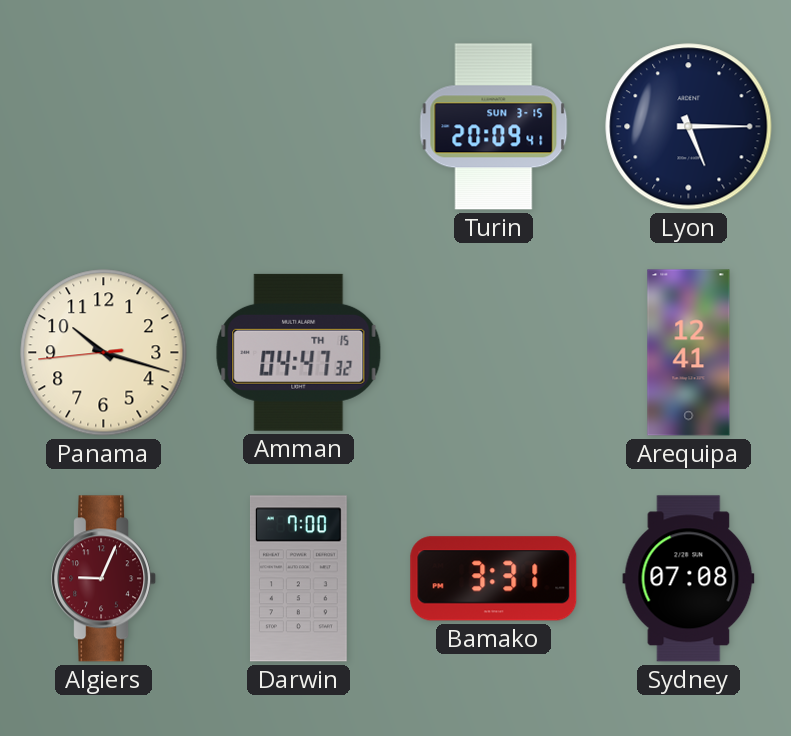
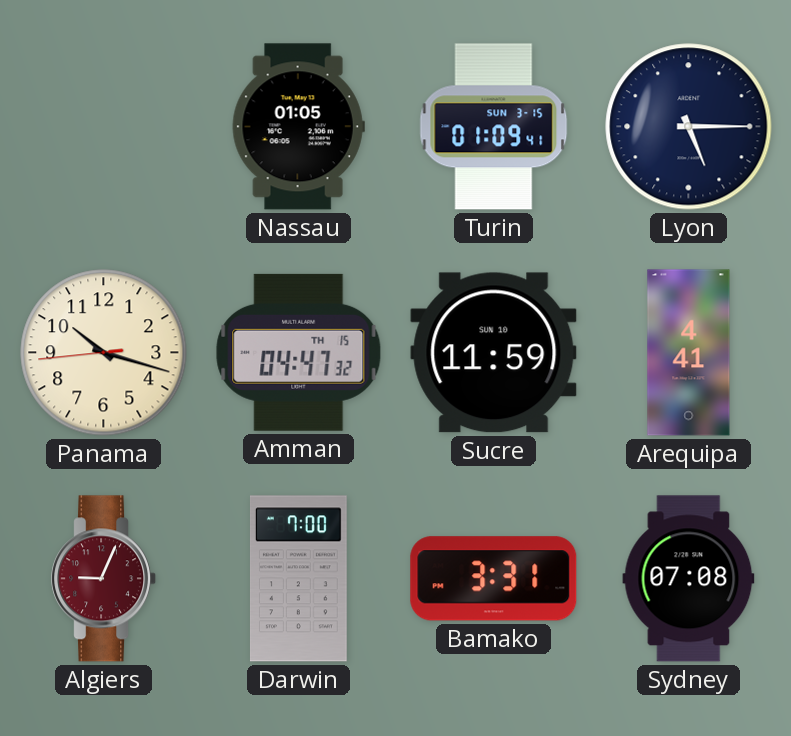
Nassau: none -> 01:05 (298, 127)
Turin: 20:09 -> 01:09 (494, 127)
Sucre: none -> 11:59 (494, 353)
Arequipa: 12:41 -> 4:41 (689, 353)
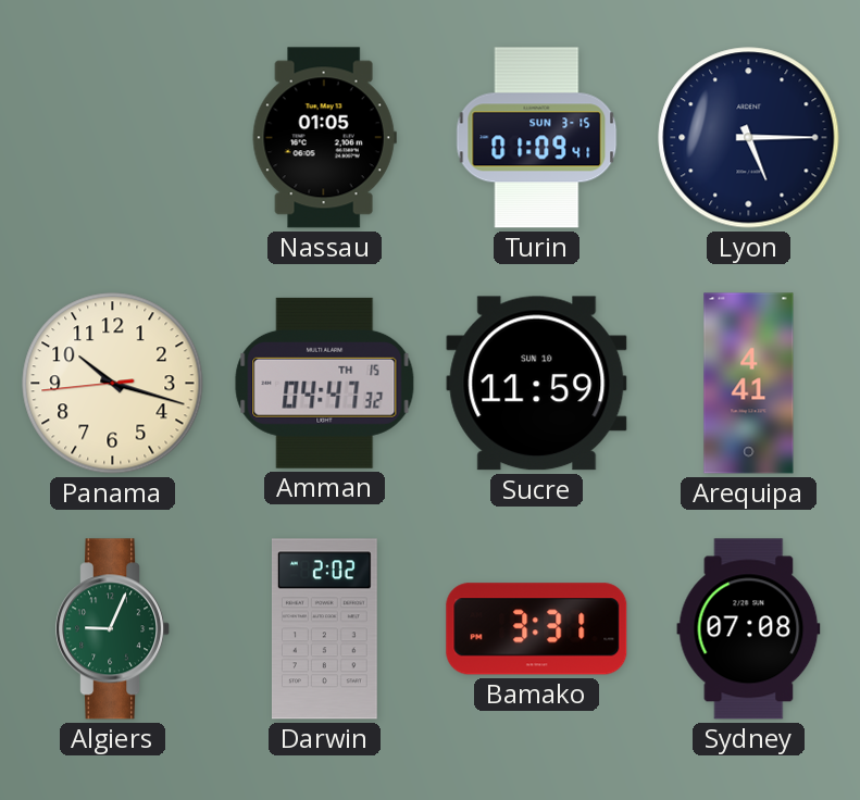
Algiers dial: burgundy -> green (113, 629)
Darwin: 7:00 -> 2:02 (324, 629)
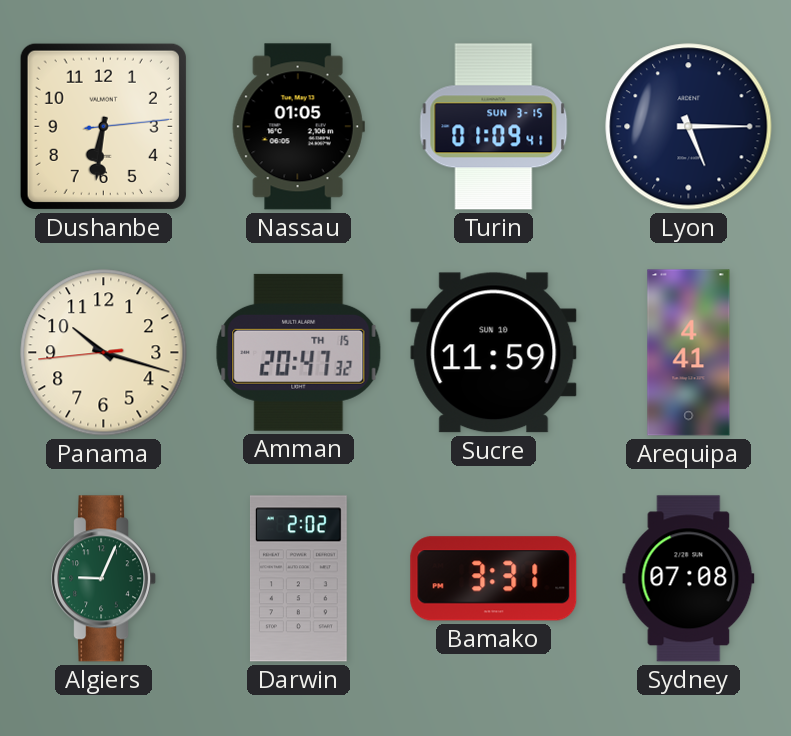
Dushanbe: none -> 6:31 (103, 126)
Amman: 04:47 -> 20:47 (299, 352)
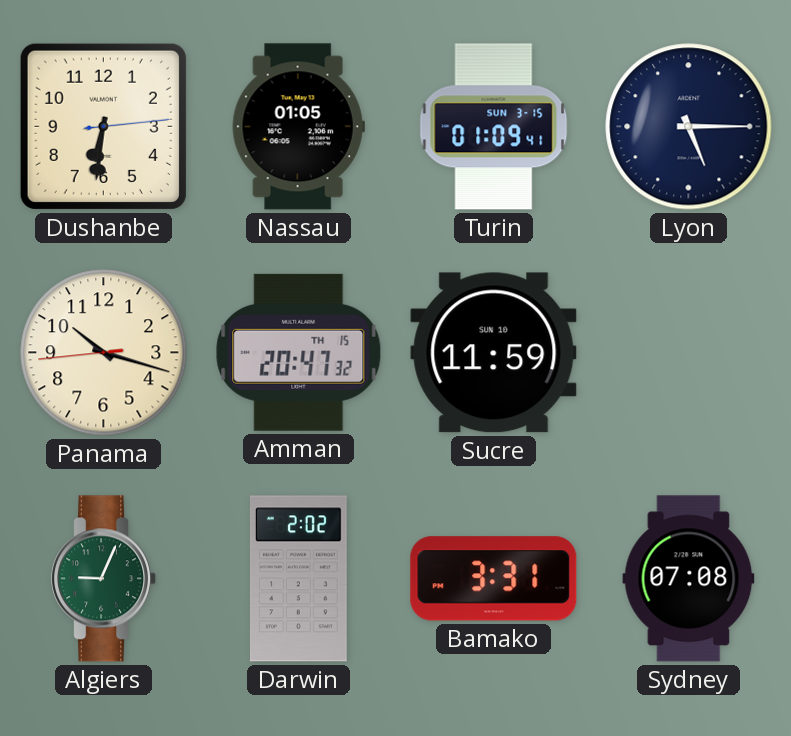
Arequipa: 4:41 -> none (689, 353)
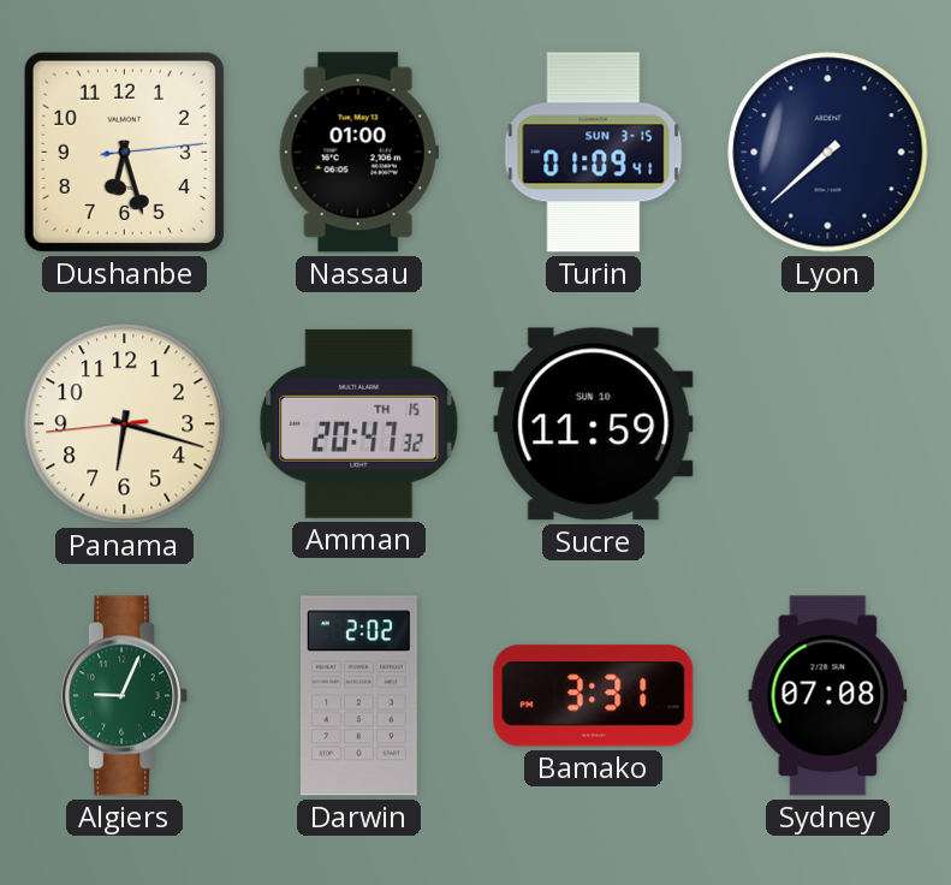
Dushanbe: 6:31 -> 6:27 (124, 152)
Nassau: 01:05 -> 01:00 (358, 153)
Lyon: 5:15 -> 7:38 (828, 153)
Panama: 10:17 -> 6:17 (125, 424)
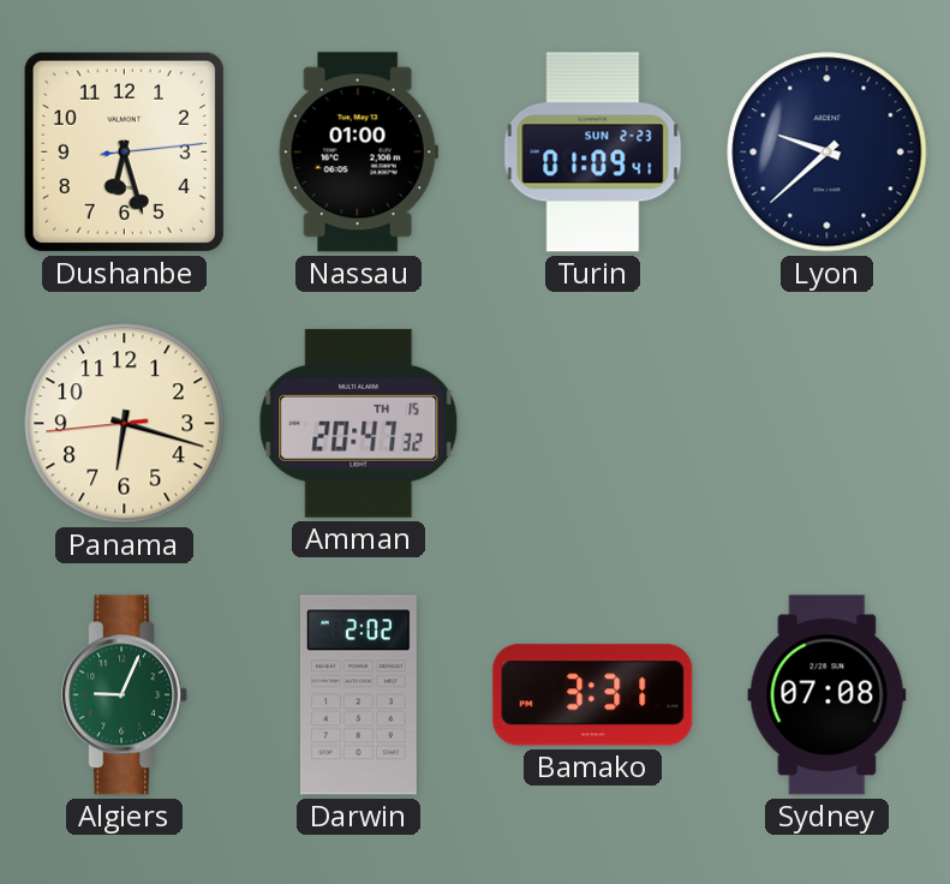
Turin date: SUN 3-15 -> SUN 2-23 (593, 153)
Lyon: 7:38 -> 9:38 (827, 153)
Sucre: 11:59 -> none (594, 424)
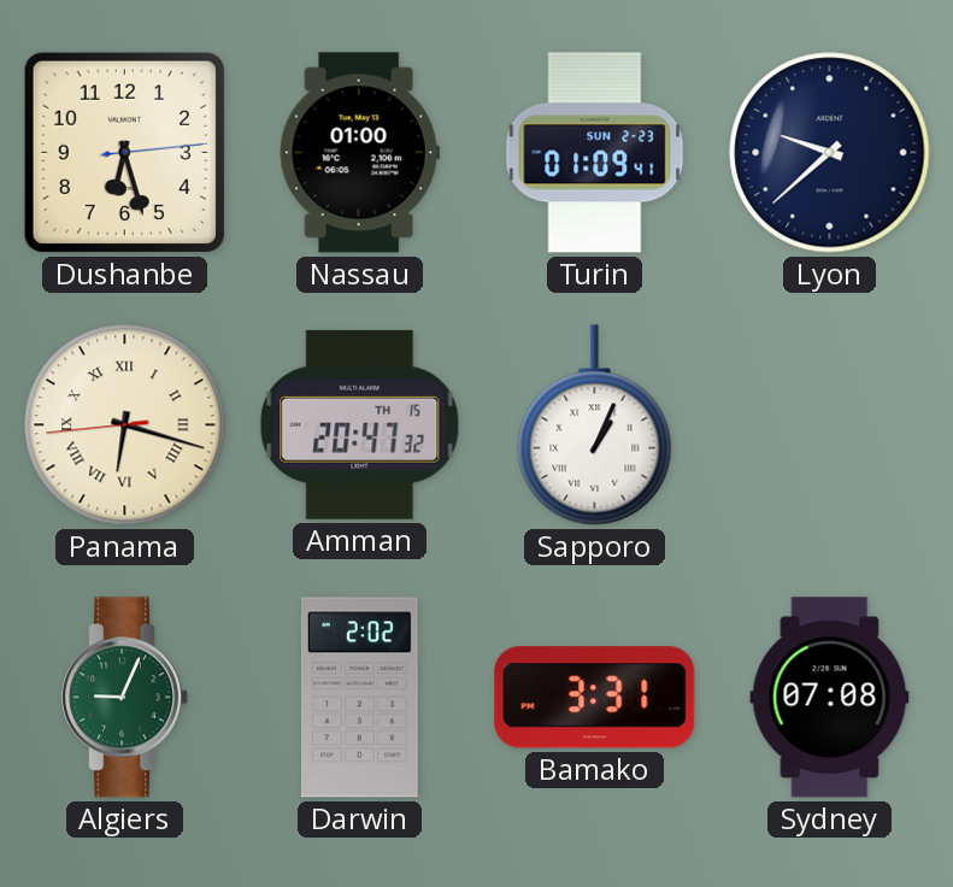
Panama numerals: Arabic -> Roman (125, 425)
Sapporo: none -> 1:04 (595, 425)
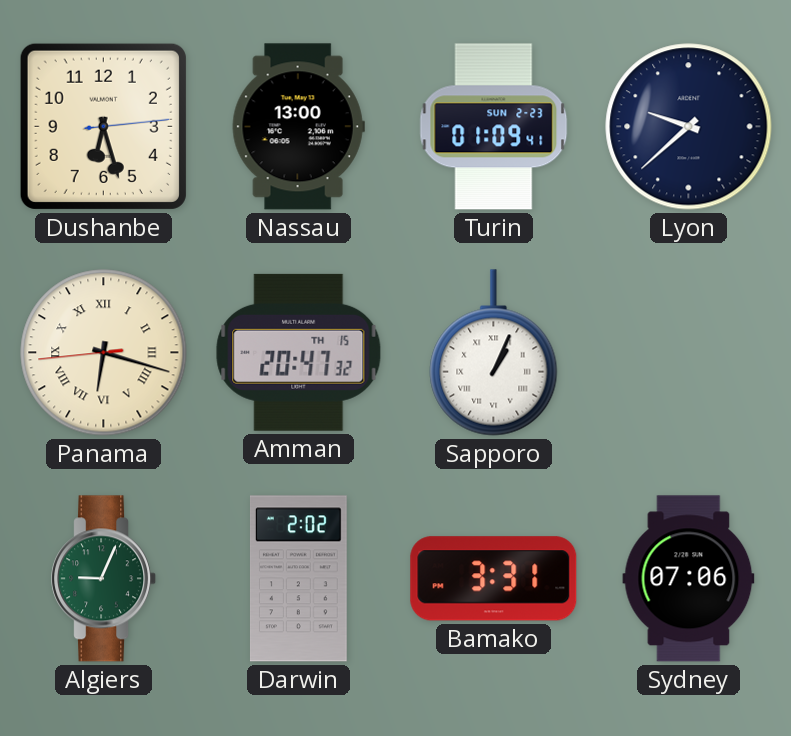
Nassau: 01:00 -> 13:00 (298, 127)
Sydney: 07:08 -> 07:06 (689, 579)
